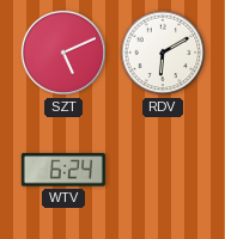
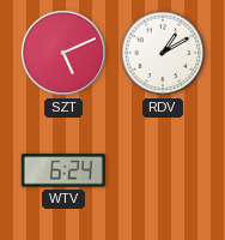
RDV: 6:10 -> 1:10 (163, 53)
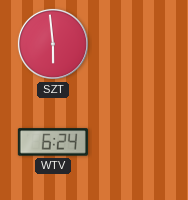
SZT: 5:11 -> 5:59 (53, 44)
RDV: 1:10 -> none (163, 53)
